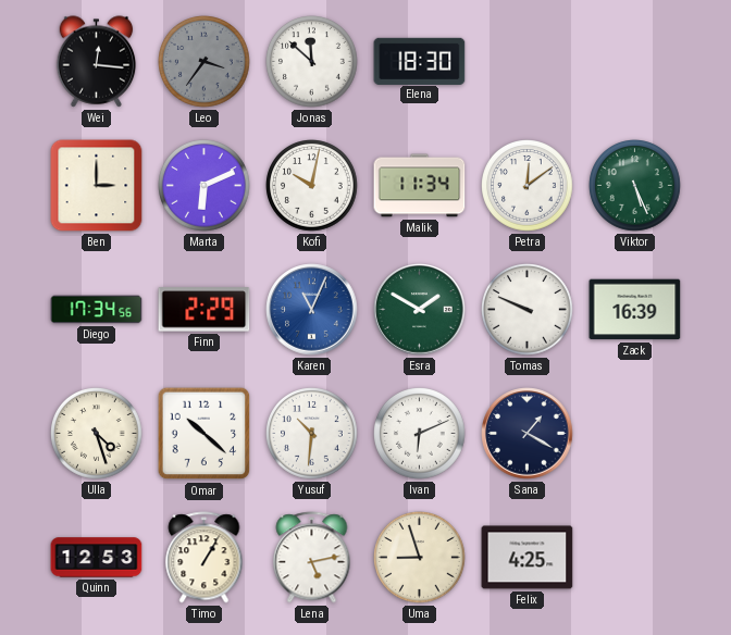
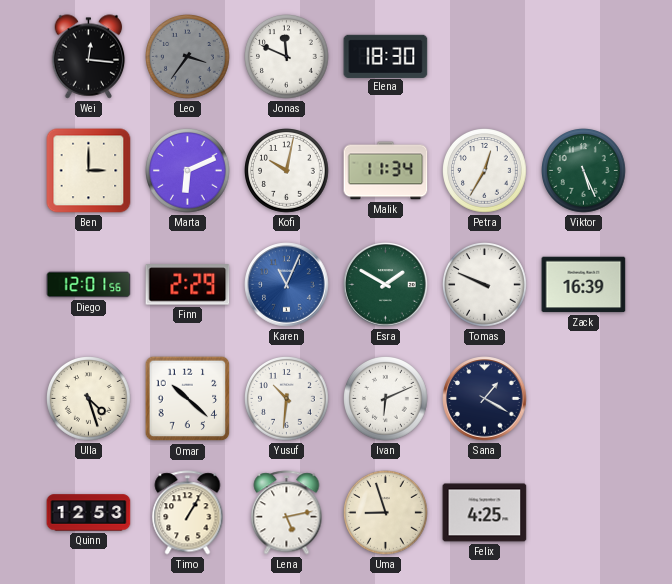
Jonas: 11:52 -> 11:49 (287, 57)
Petra: 12:09 -> 12:35 (485, 171)
Diego: 17:34 -> 12:01 (89, 285)
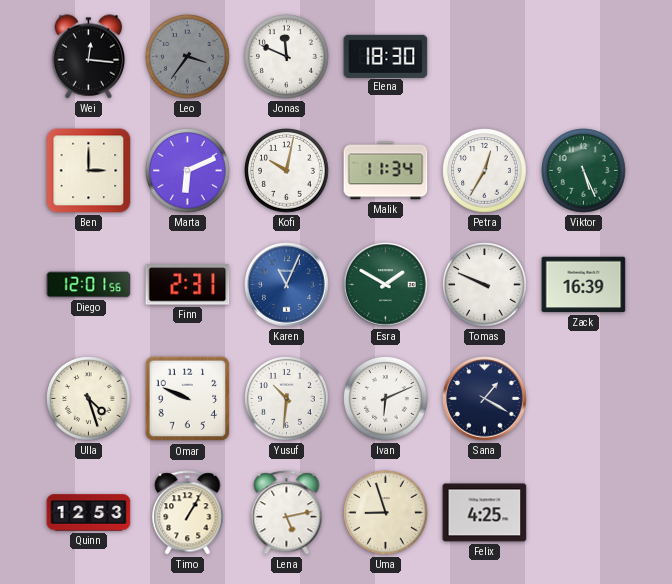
Finn: 2:29 -> 2:31 (188, 285)
Omar: 10:22 -> 9:49 (188, 399)
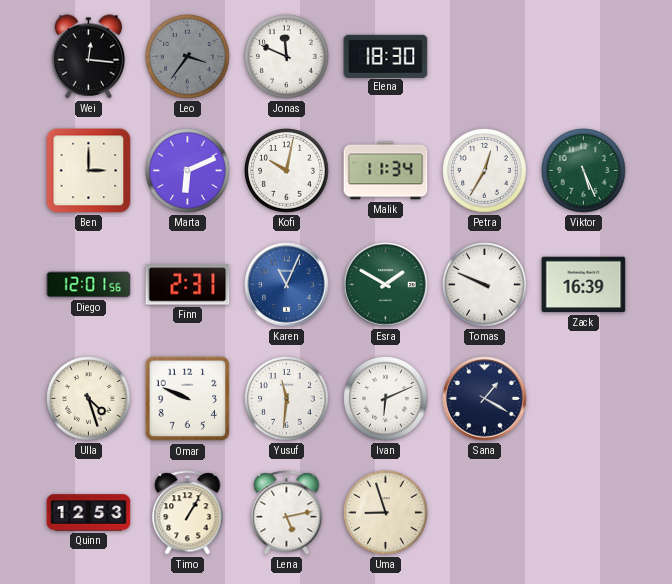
Yusuf: 10:31 -> 11:31 (287, 399)
Felix: 4:25 -> none (485, 513)
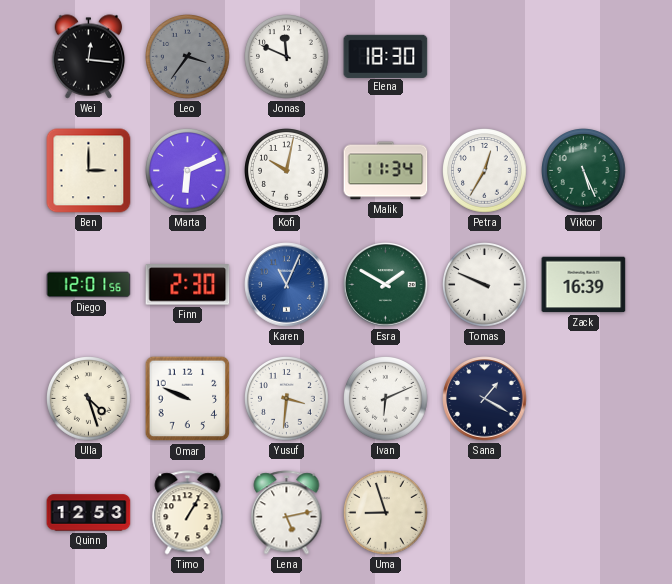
Finn: 2:31 -> 2:30 (188, 285)
Yusuf: 11:31 -> 3:31 (287, 399)
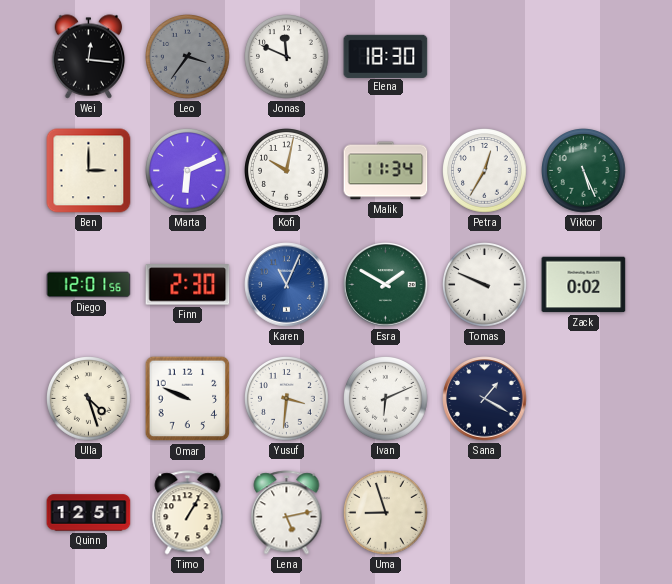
Zack: 16:39 -> 0:02 (584, 285)
Quinn: 12:53 -> 12:51 (89, 513)
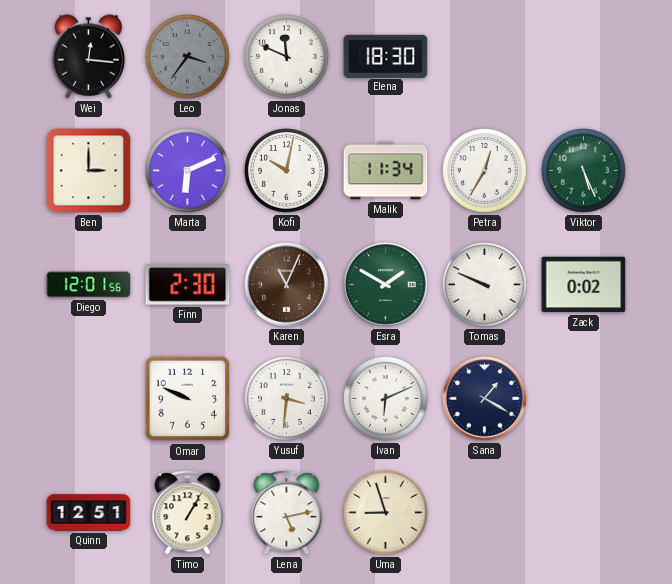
Karen dial: blue -> brown (287, 285)
Ulla: 4:27 -> none (89, 399)
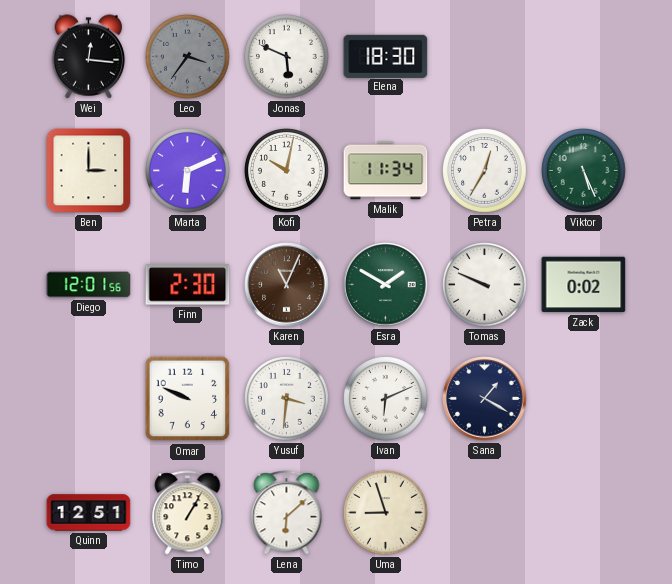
Jonas: 11:49 -> 5:49 (287, 57)
Lena: 5:13 -> 6:08 (287, 513)
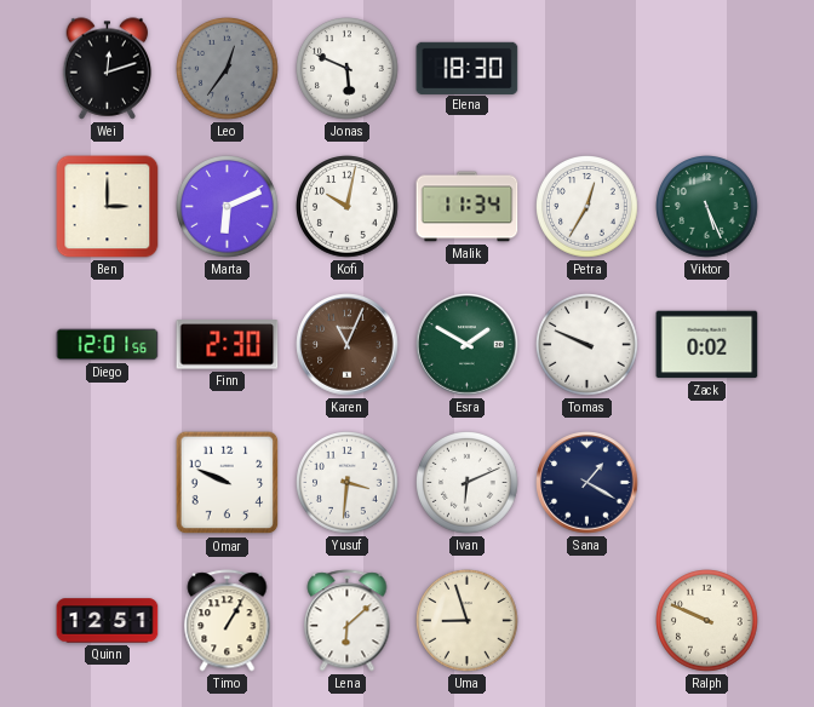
Wei: 12:16 -> 12:12 (108, 69)
Leo: 3:36 -> 12:36 (228, 69)
Ralph: none -> 9:49 (707, 621)
